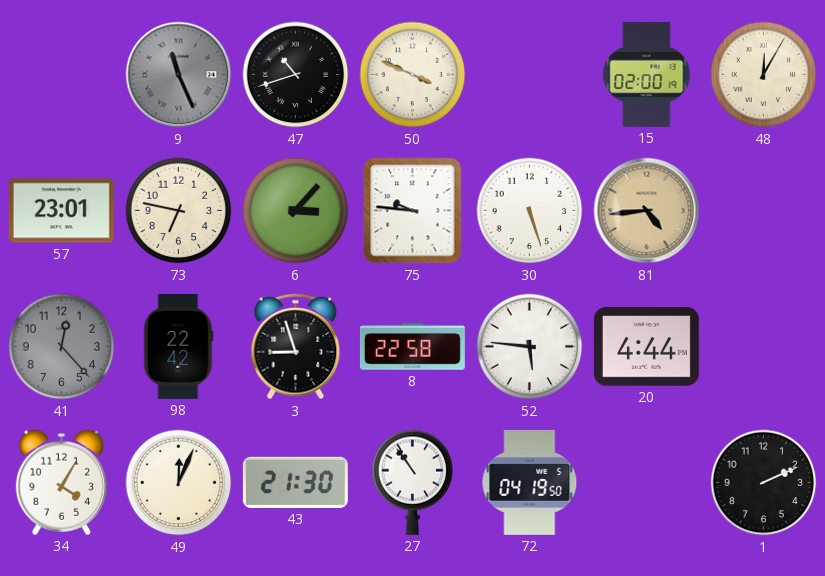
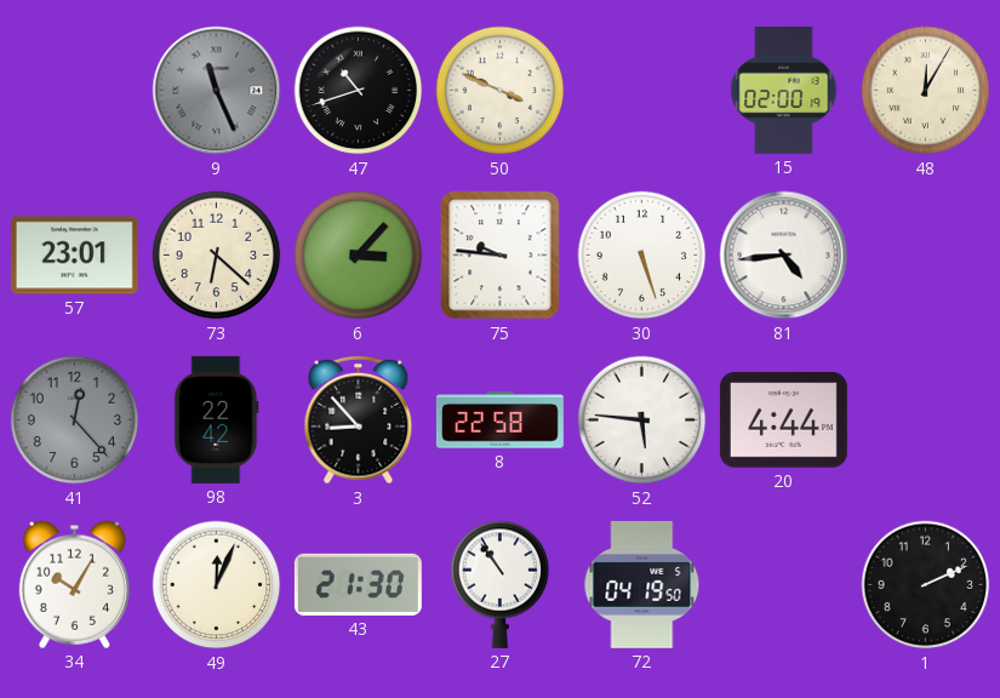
73: 6:47 -> 6:22 (217, 256)
81 dial: champagne -> white (784, 256)
3: 8:57 -> 8:53 (359, 420)
34: 4:05 -> 10:05 (74, 584)
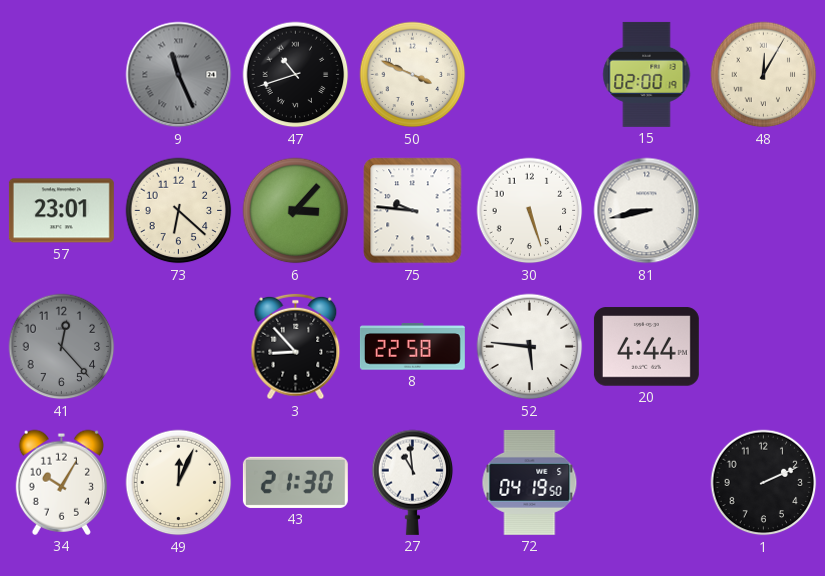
81: 4:44 -> 8:43 (647, 211)
98: 22:42 -> none (217, 419)
27: 10:54 -> 10:59 (413, 482)
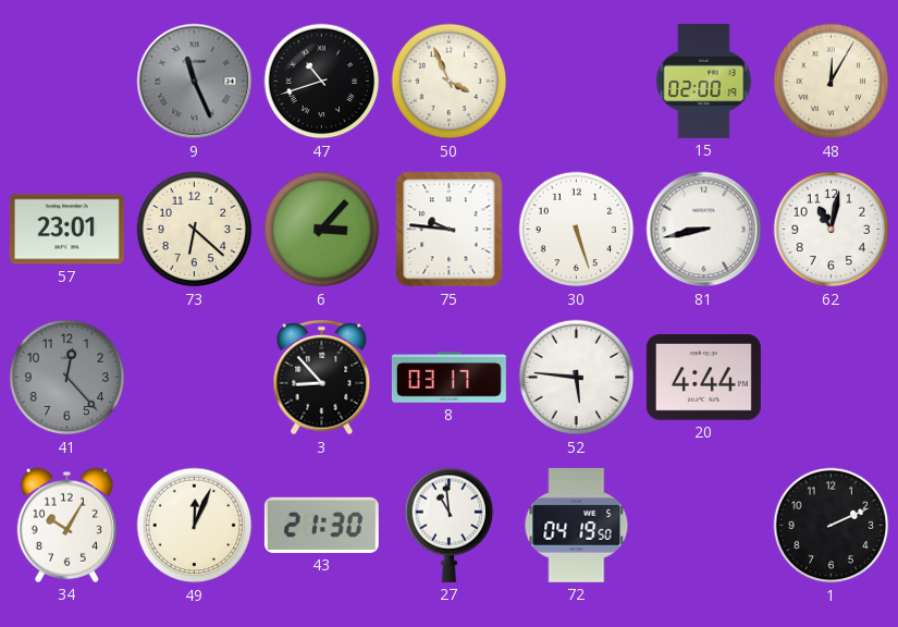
50: 3:49 -> 3:56 (450, 82)
62: none -> 11:02 (832, 230)
8: 22:58 -> 03:17 (448, 378)
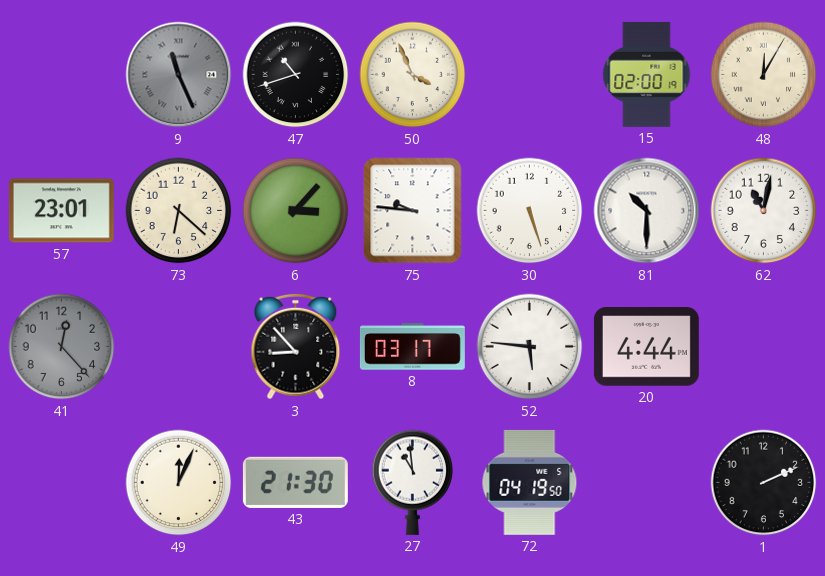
81: 8:43 -> 10:30 (647, 211)
34: 10:05 -> none (66, 525)
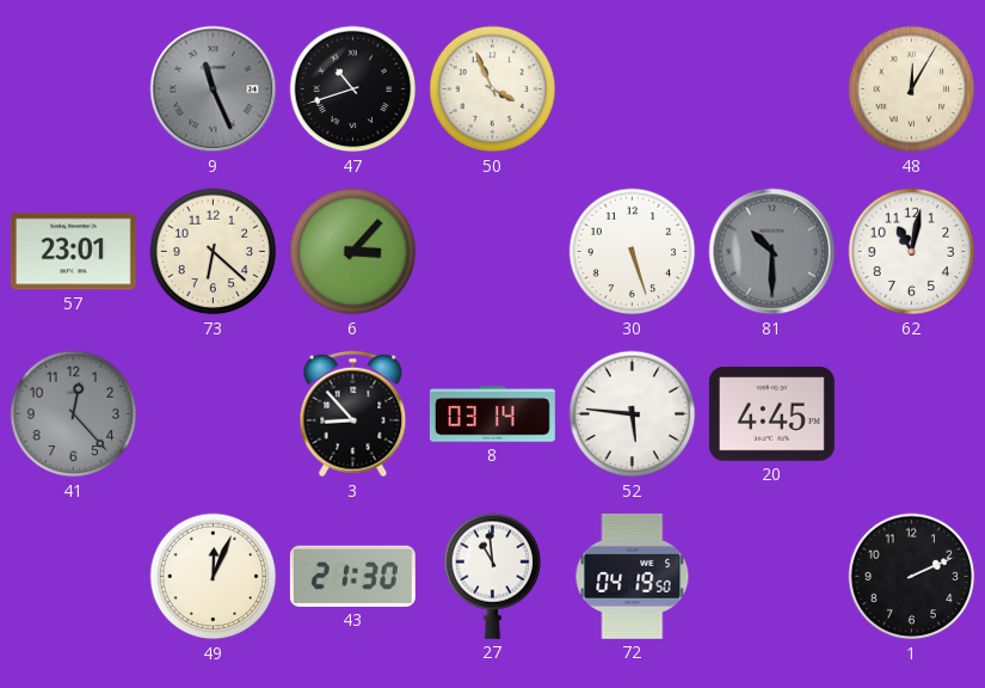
15: 02:00 -> none (647, 74)
75: 9:46 -> none (413, 211)
81 dial: white -> grey (772, 252)
8: 03:17 -> 03:14 (492, 414)
20: 4:44 -> 4:45 (771, 414)
